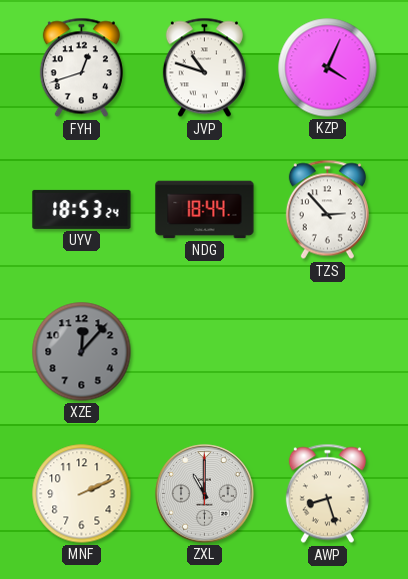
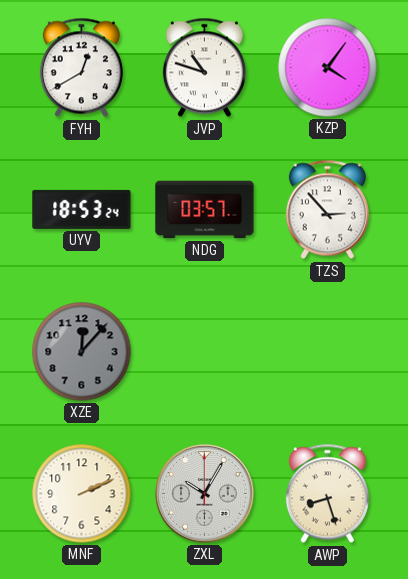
FYH: 12:42 -> 12:40 (81, 68)
KZP: 4:04 -> 4:06 (328, 68)
NDG: 18:44 -> 03:57 (205, 210)
ZXL: 11:00 -> 10:05 (205, 494)
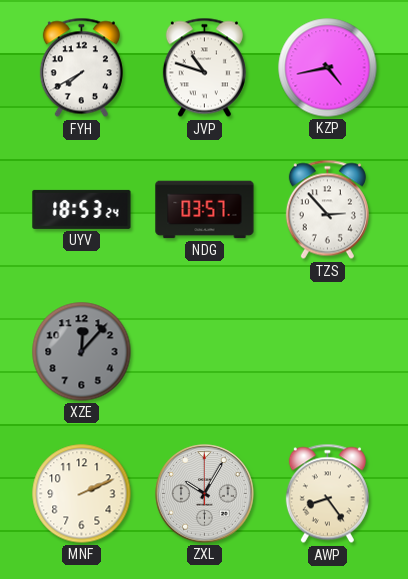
FYH: 12:40 -> 7:40 (81, 68)
KZP: 4:06 -> 4:43 (328, 68)
AWP: 8:27 -> 8:24 (327, 494)
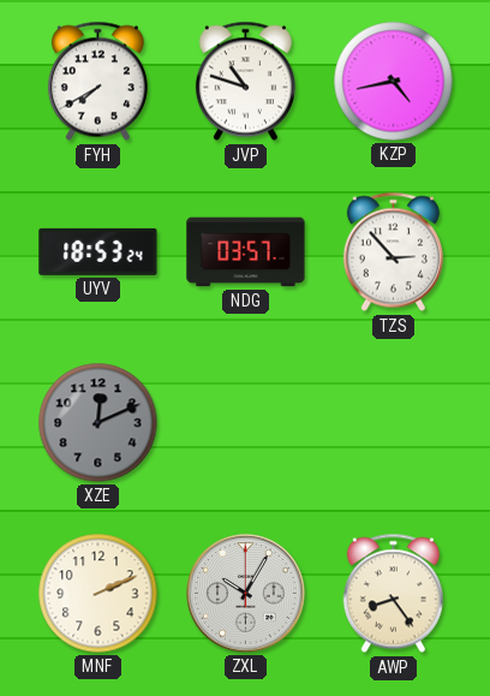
XZE: 12:07 -> 12:11 (98, 423)
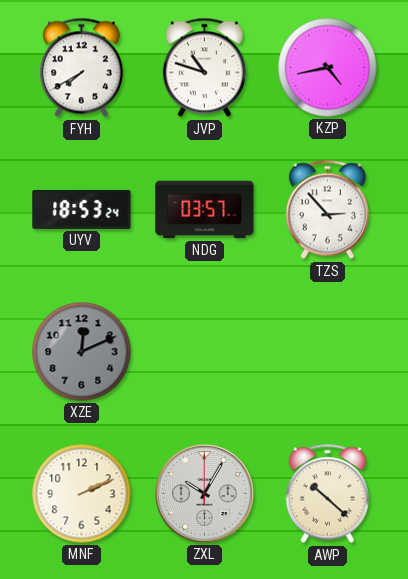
AWP: 8:24 -> 10:22 (327, 494)
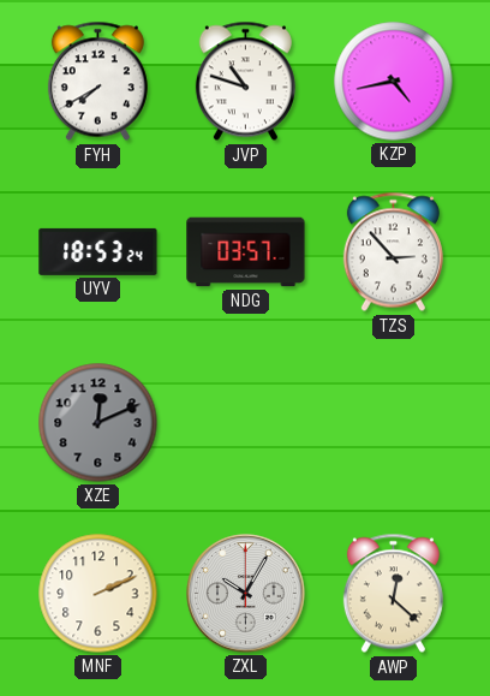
AWP: 10:22 -> 12:22 (393, 594)
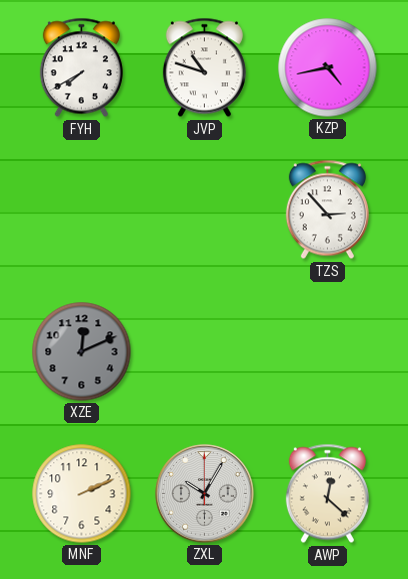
UYV: 18:53 -> none (98, 251)
NDG: 03:57 -> none (246, 252)
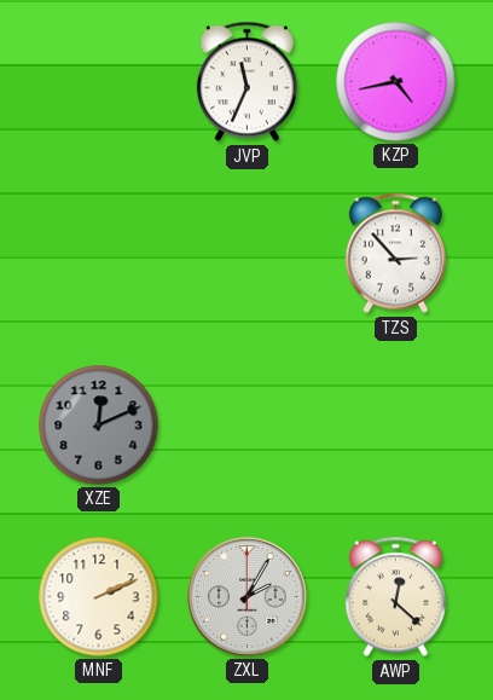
FYH: 7:40 -> none (81, 68)
JVP: 10:48 -> 11:34 (246, 82)
ZXL: 10:05 -> 2:05 (248, 597)
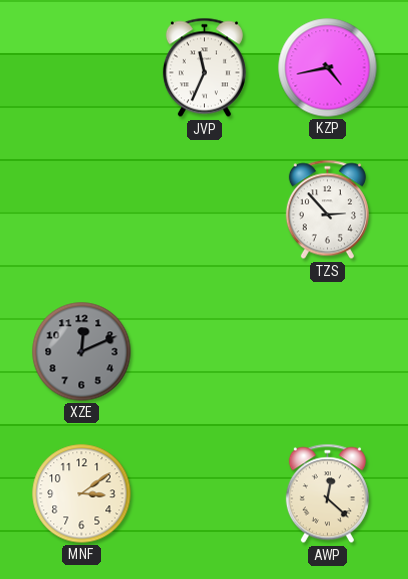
MNF: 2:11 -> 3:09 (82, 494)
ZXL: 2:05 -> none (248, 597)
